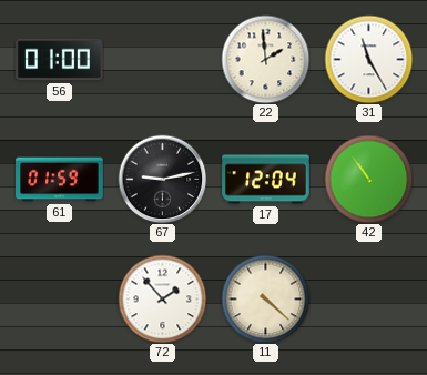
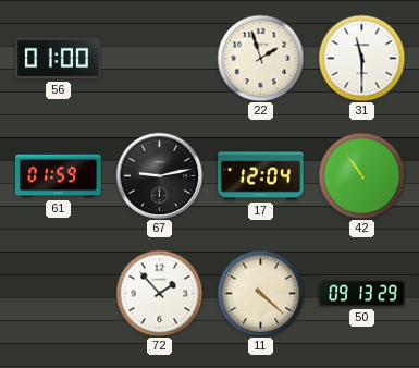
22: 1:59 -> 1:57 (260, 58)
31: 11:25 -> 11:30 (361, 58)
50: none -> 09:13 (362, 294)
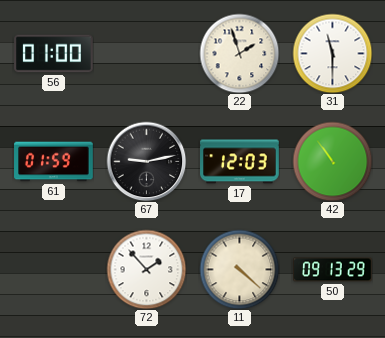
17: 12:04 -> 12:03 (240, 162)
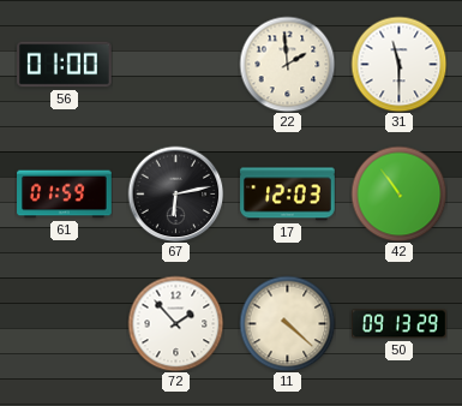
22: 1:57 -> 1:59 (287, 64)
67: 9:13 -> 6:13 (175, 193)
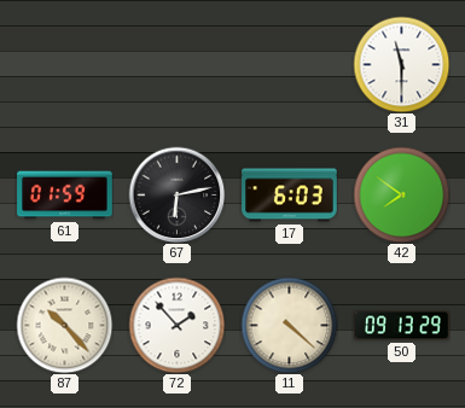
56: 01:00 -> none (65, 65)
22: 1:59 -> none (287, 64)
17: 12:03 -> 6:03 (290, 196)
42: 10:54 -> 7:51 (401, 194)
87: none -> 10:23 (64, 325)
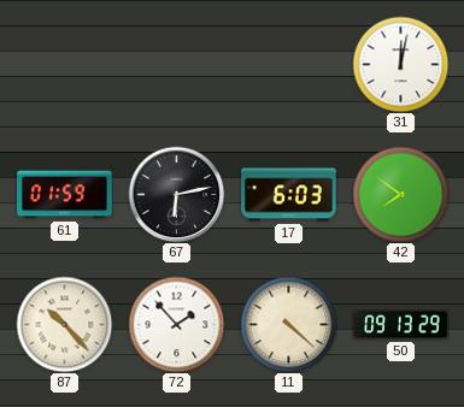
31: 11:30 -> 12:02 (400, 64)
